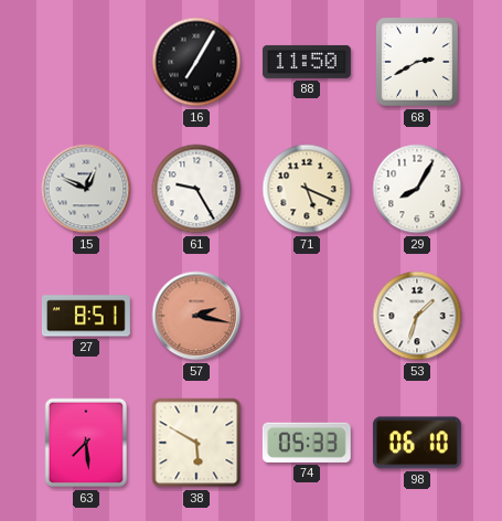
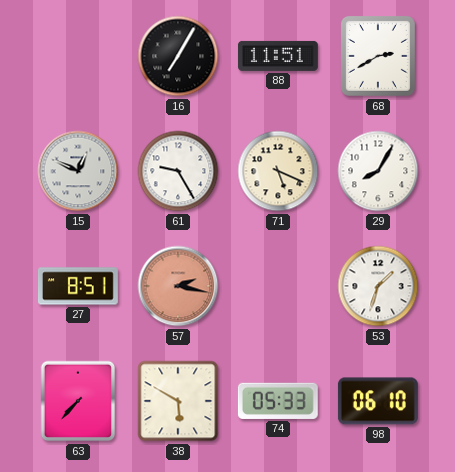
88: 11:50 -> 11:51 (278, 56)
63: 7:29 -> 7:37 (78, 401)
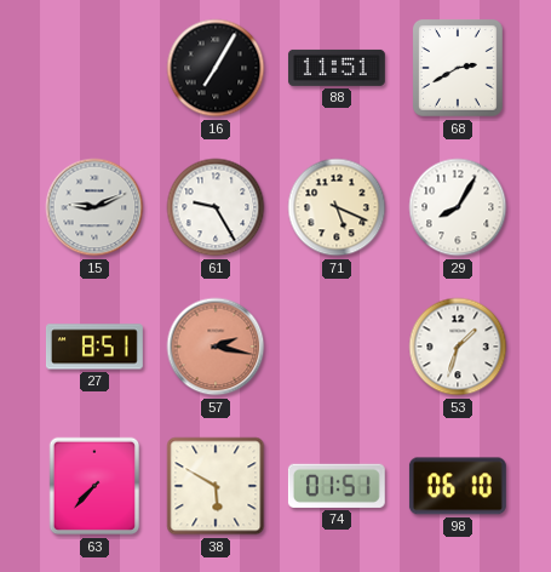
15: 12:49 -> 9:11 (94, 207)
74: 05:33 -> 01:51 (337, 486)
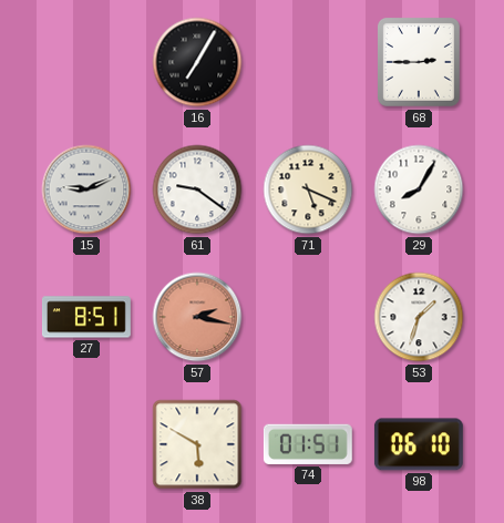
88: 11:51 -> none (337, 68)
68: 2:40 -> 2:45 (419, 62)
61: 9:25 -> 9:21 (197, 189)
63: 7:37 -> none (94, 486)
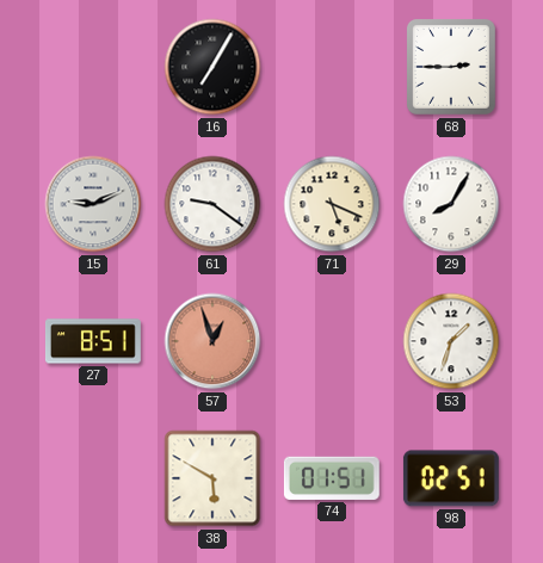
57: 2:17 -> 12:57 (212, 341)
98: 06:10 -> 02:51 (451, 478)
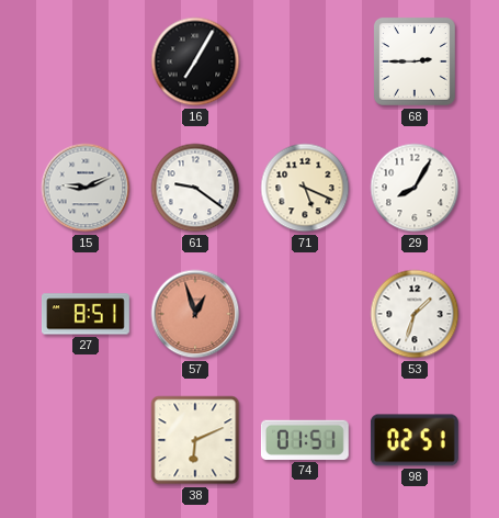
38: 5:50 -> 6:11 (195, 440)
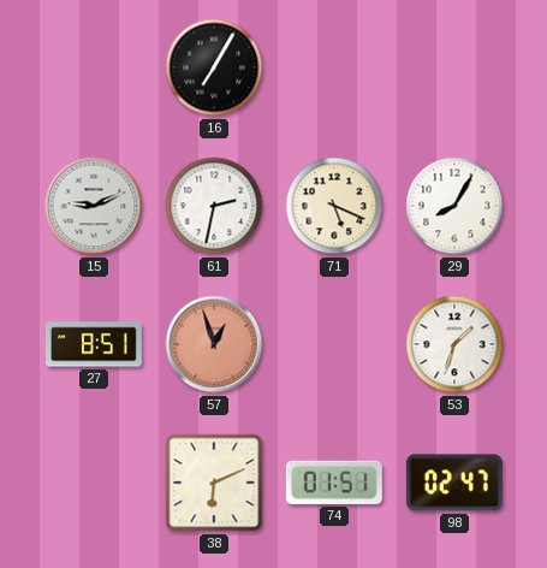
68: 2:45 -> none (415, 61)
61: 9:21 -> 2:32 (214, 206)
98: 02:51 -> 02:47 (454, 483)
